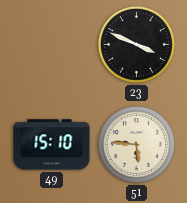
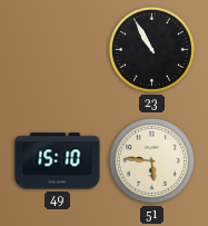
23: 3:49 -> 10:55 (151, 49)
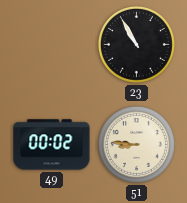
49: 15:10 -> 00:02 (52, 145)
51: 5:46 -> 8:46 (136, 144)
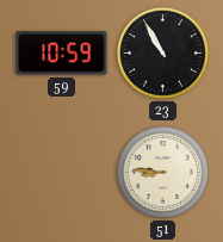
59: none -> 10:59 (62, 54)
49: 00:02 -> none (52, 145)
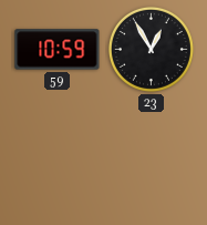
23: 10:55 -> 12:55 (151, 49)
51: 8:46 -> none (162, 172)
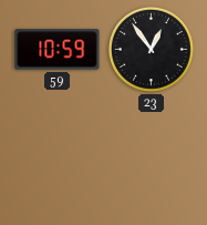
23: 12:55 -> 12:54 (151, 49)
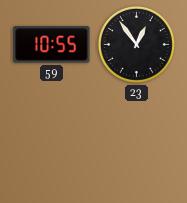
59: 10:59 -> 10:55 (52, 45)
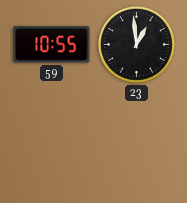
23: 12:54 -> 12:59 (136, 44)
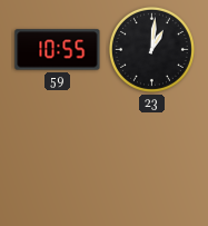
23: 12:59 -> 1:01 (151, 49)
